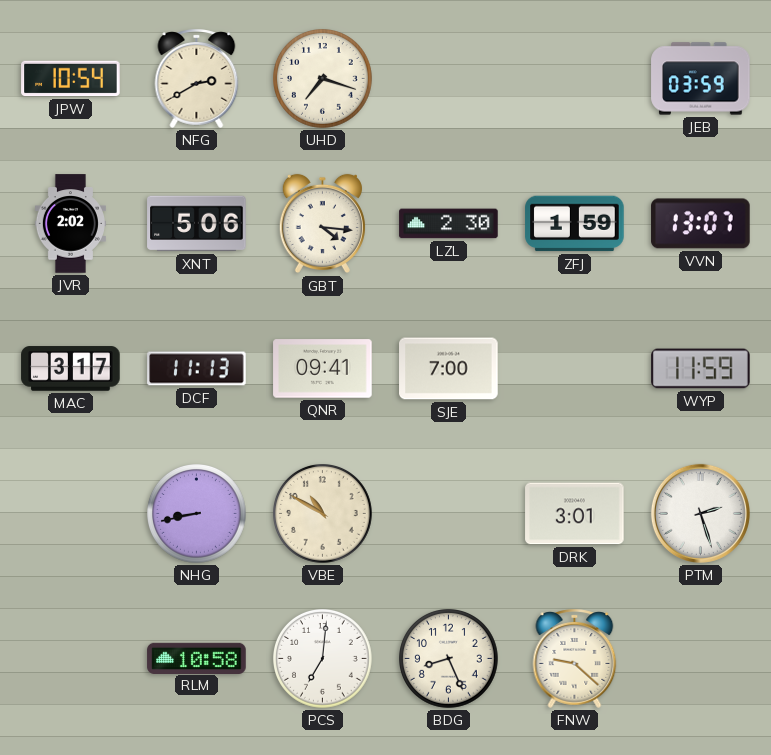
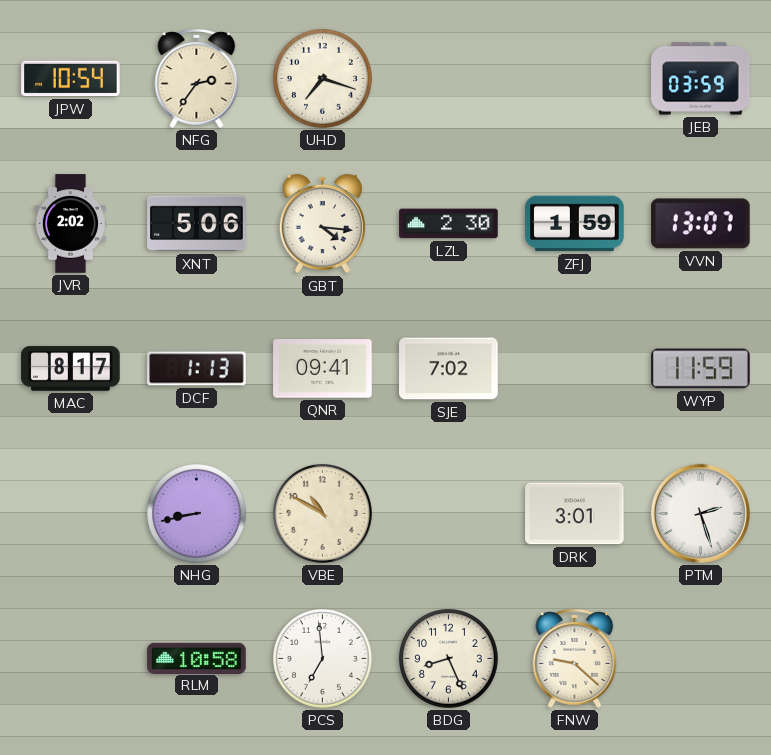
NFG: 2:40 -> 2:36 (197, 78)
MAC: 3:17 -> 8:17 (71, 369)
DCF: 11:13 -> 1:13 (197, 369)
SJE: 7:00 -> 7:02 (449, 369)
PCS: 7:01 -> 6:59 (323, 659)
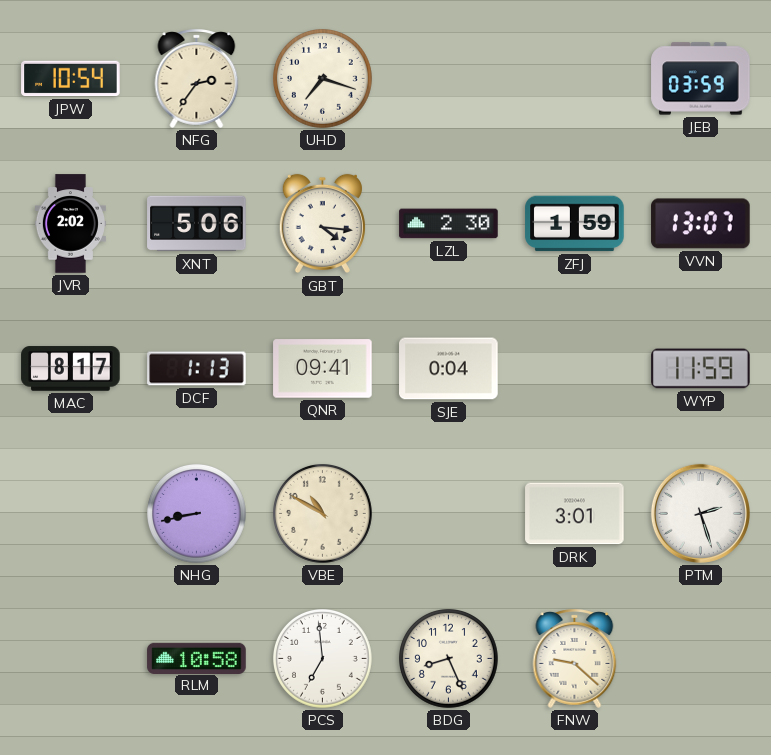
SJE: 7:02 -> 0:04 (449, 369)
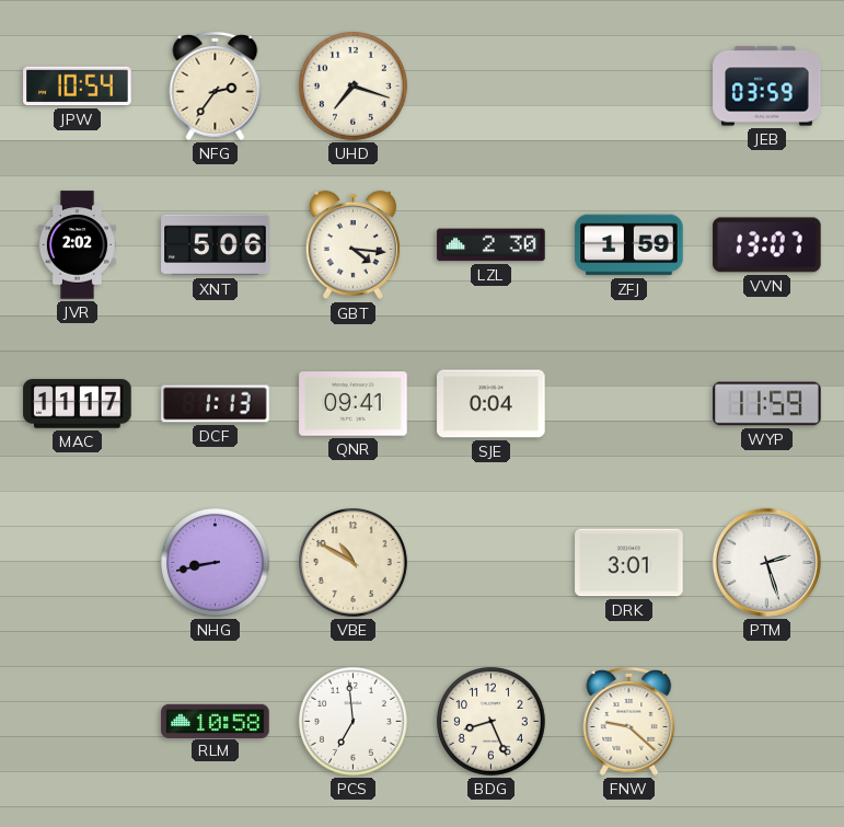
MAC: 8:17 -> 11:17 (78, 404)
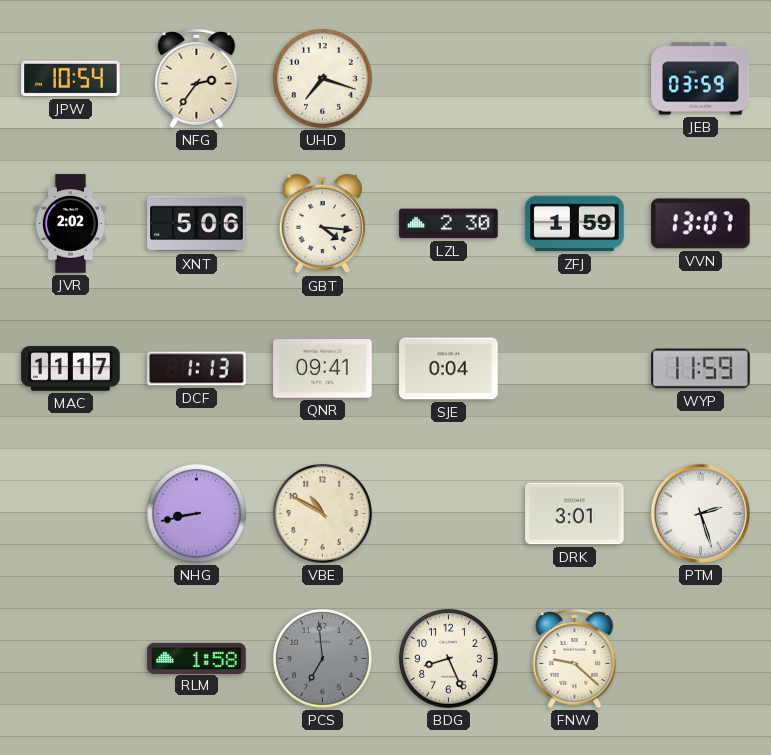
RLM: 10:58 -> 1:58 (197, 658)
PCS dial: white -> grey (323, 659)
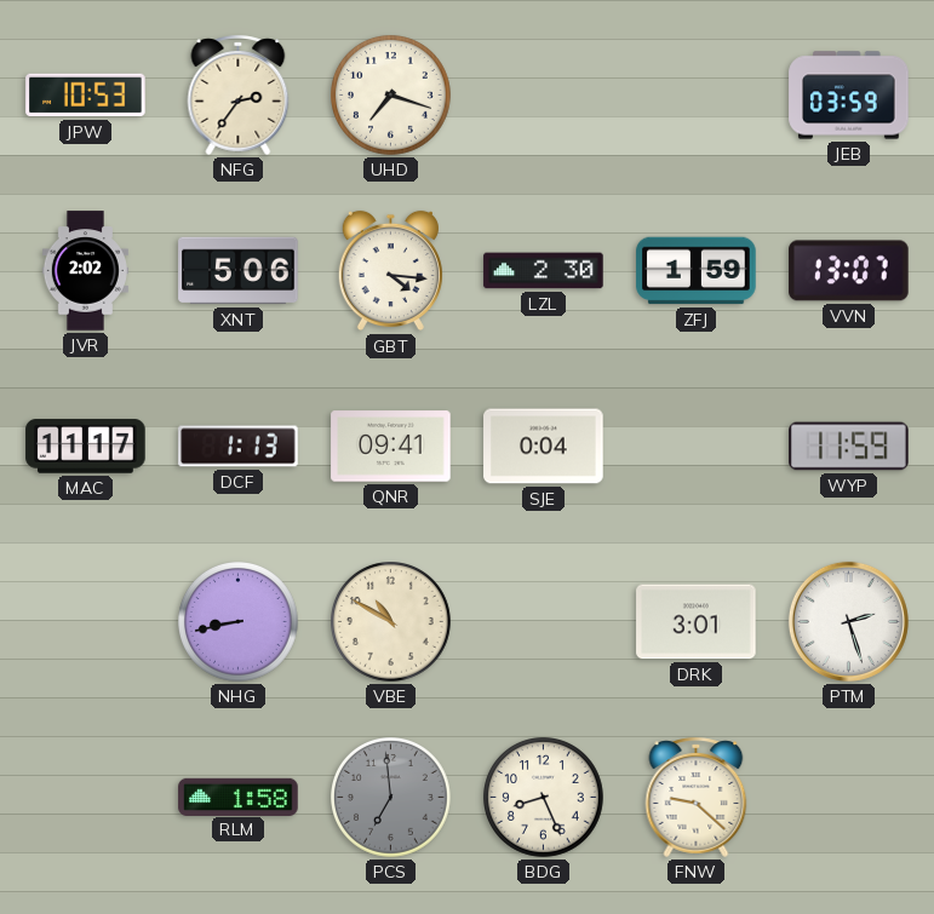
JPW: 10:54 -> 10:53 (86, 96)
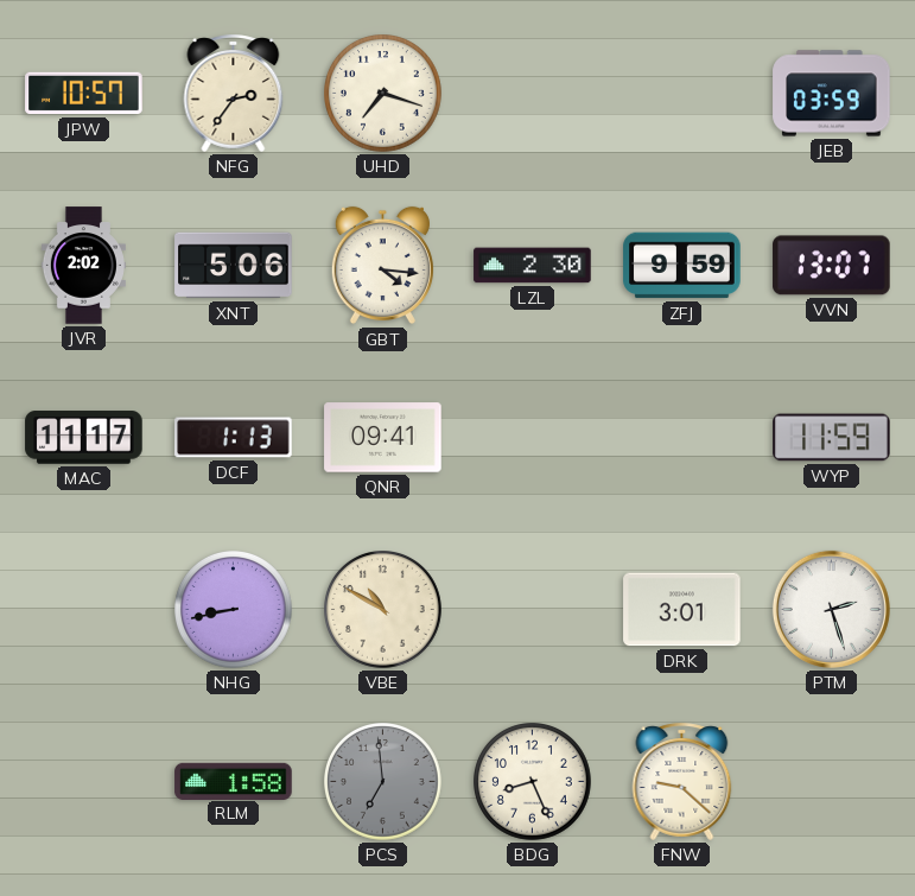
JPW: 10:53 -> 10:57 (84, 94)
ZFJ: 1:59 -> 9:59 (682, 266)
SJE: 0:04 -> none (544, 447)
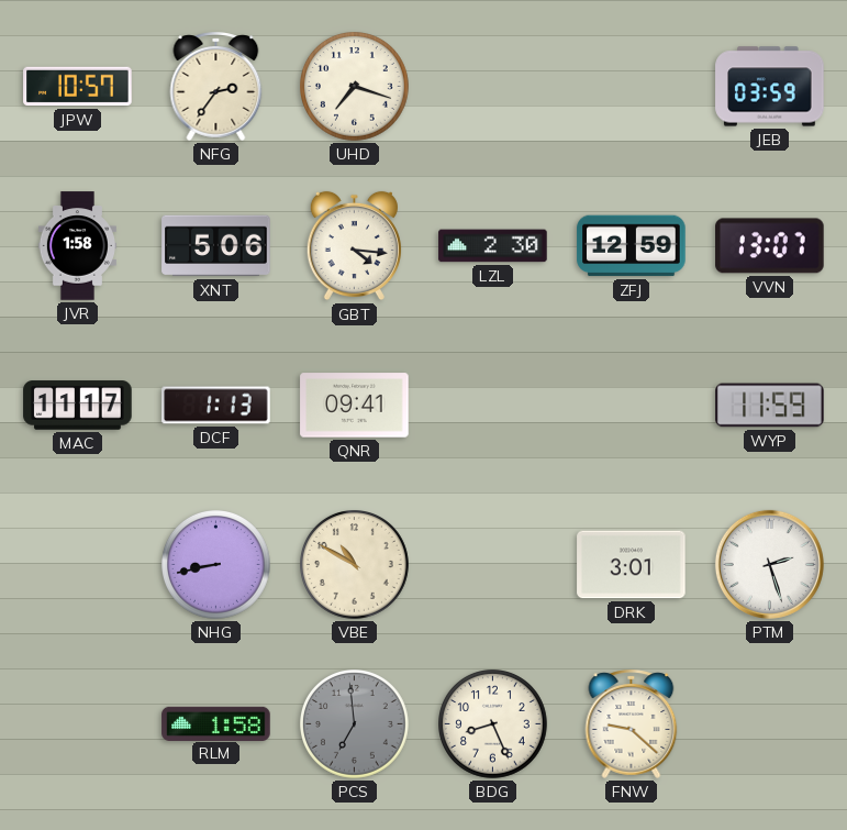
JVR: 2:02 -> 1:58 (77, 246)
ZFJ: 9:59 -> 12:59 (632, 246)
